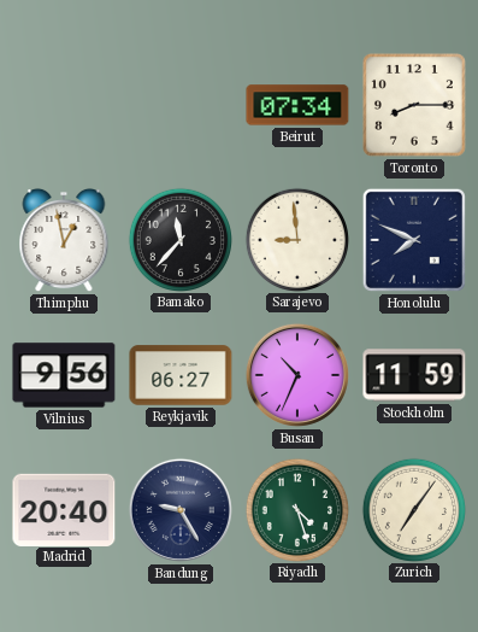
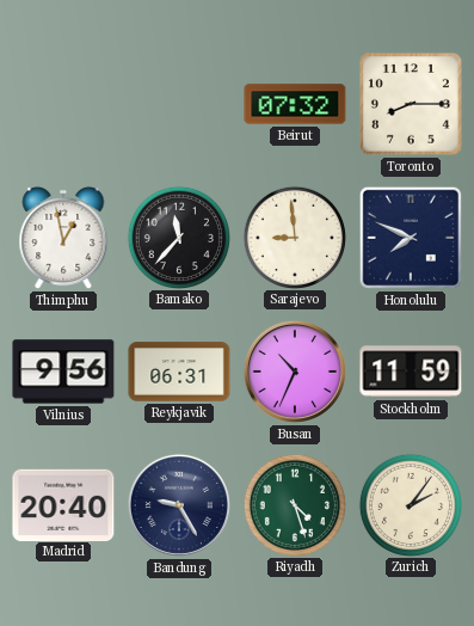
Beirut: 07:34 -> 07:32 (295, 104)
Reykjavik: 06:27 -> 06:31 (179, 372)
Zurich: 7:06 -> 2:06 (410, 504)
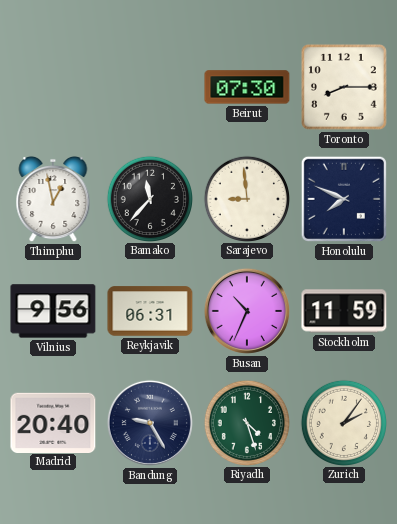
Beirut: 07:32 -> 07:30 (247, 87)
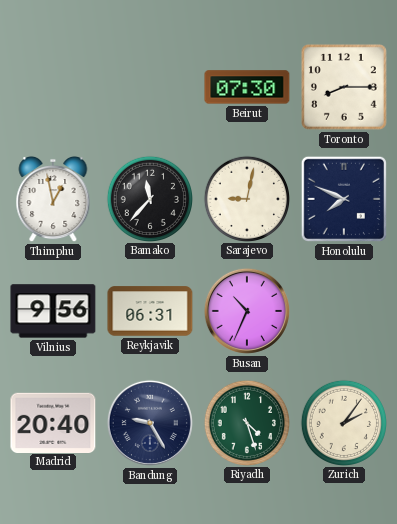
Sarajevo: 8:59 -> 9:02 (246, 198)
Stockholm: 11:59 -> none (344, 311)
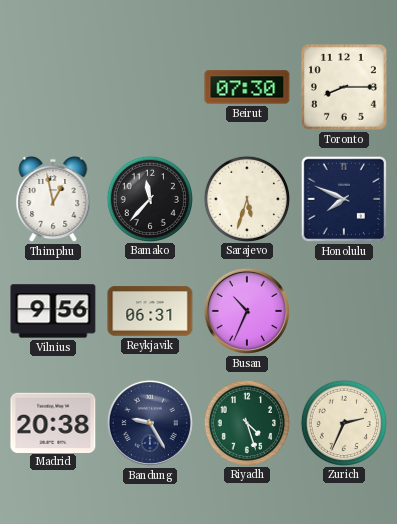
Sarajevo: 9:02 -> 5:33 (246, 198)
Madrid: 20:40 -> 20:38 (53, 422)
Zurich: 2:06 -> 2:34 (343, 422)
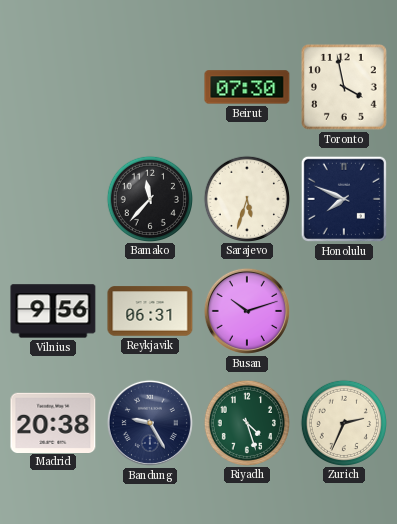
Toronto: 8:15 -> 3:58 (344, 87)
Thimphu: 12:58 -> none (53, 199)
Busan: 10:34 -> 10:12 (247, 311)
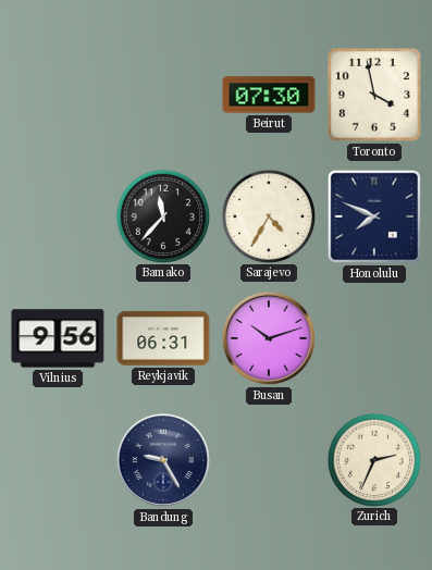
Sarajevo: 5:33 -> 4:35 (268, 215)
Madrid: 20:38 -> none (53, 422)
Riyadh: 4:27 -> none (246, 422)
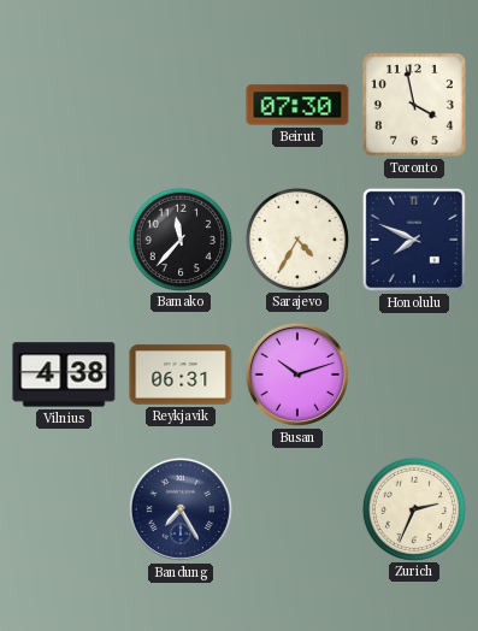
Vilnius: 9:56 -> 4:38 (64, 375)
Bandung: 9:25 -> 7:25 (181, 509)
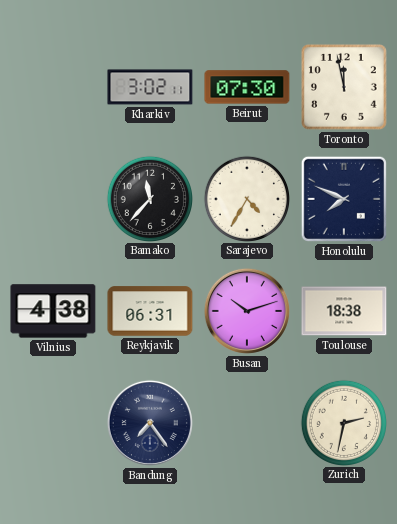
Kharkiv: none -> 3:02 (150, 87)
Toronto: 3:58 -> 11:58 (344, 87)
Toulouse: none -> 18:38 (344, 311)
Bandung: 7:25 -> 7:24 (150, 423)
Zurich: 2:34 -> 2:32 (343, 422)
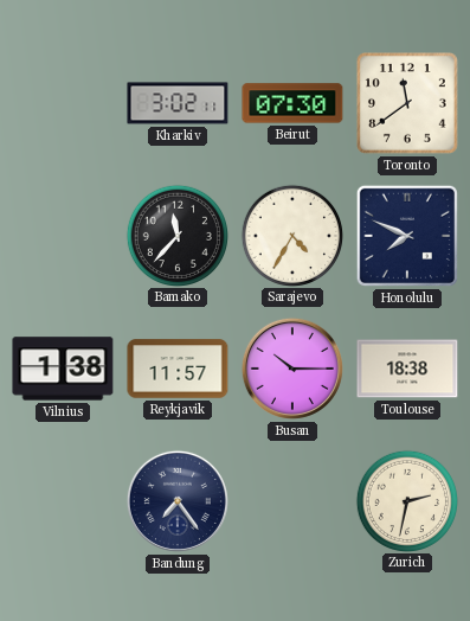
Toronto: 11:58 -> 11:39 (407, 103)
Vilnius: 4:38 -> 1:38 (63, 369)
Reykjavik: 06:31 -> 11:57 (178, 369)
Busan: 10:12 -> 10:15 (292, 369)
